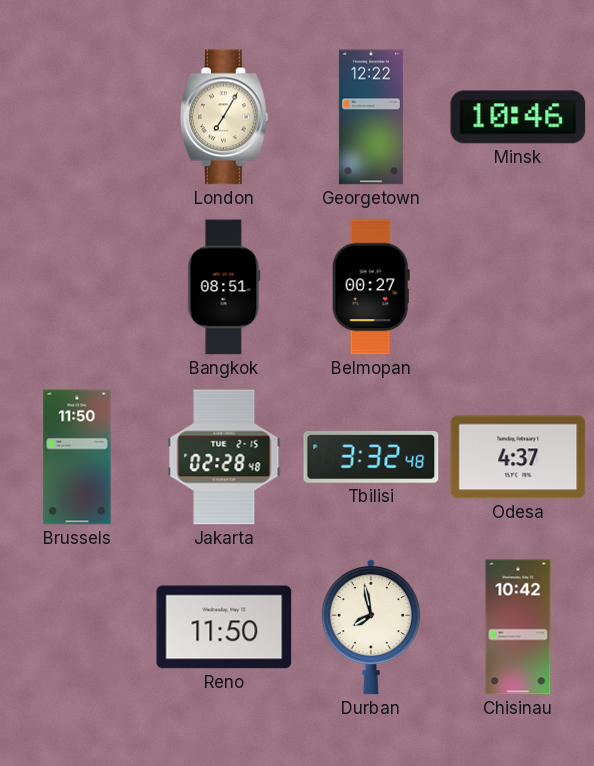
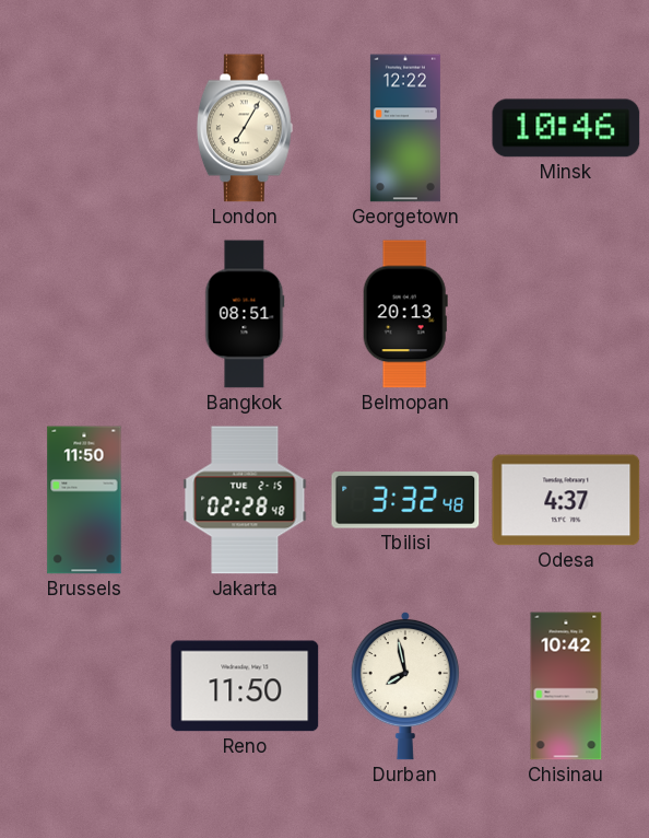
Belmopan: 00:27 -> 20:13 (405, 314)
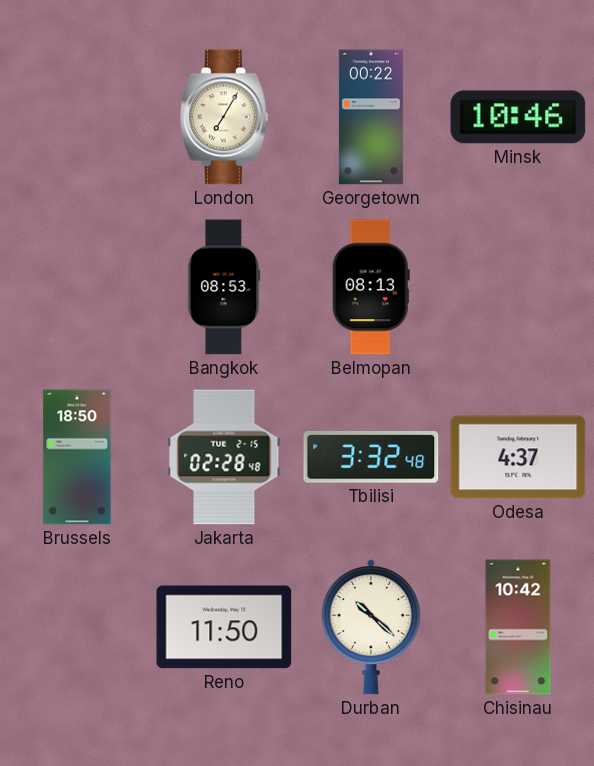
Georgetown: 12:22 -> 00:22 (371, 117)
Bangkok: 08:51 -> 08:53 (224, 287)
Belmopan: 20:13 -> 08:13 (371, 287)
Brussels: 11:50 -> 18:50 (77, 457)
Durban: 7:58 -> 10:22 (371, 627)
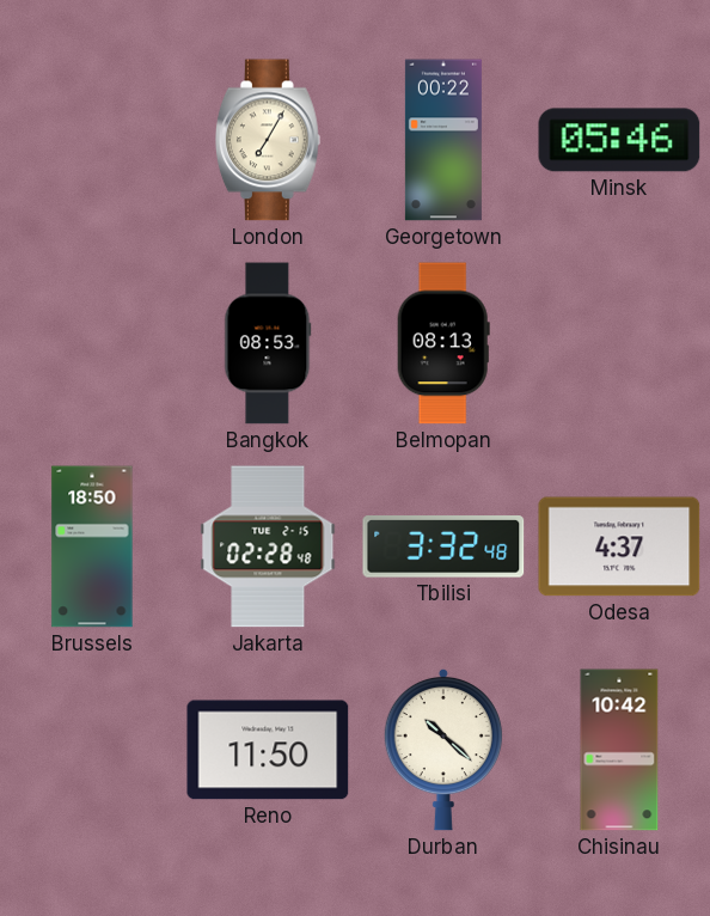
Minsk: 10:46 -> 05:46 (619, 140)
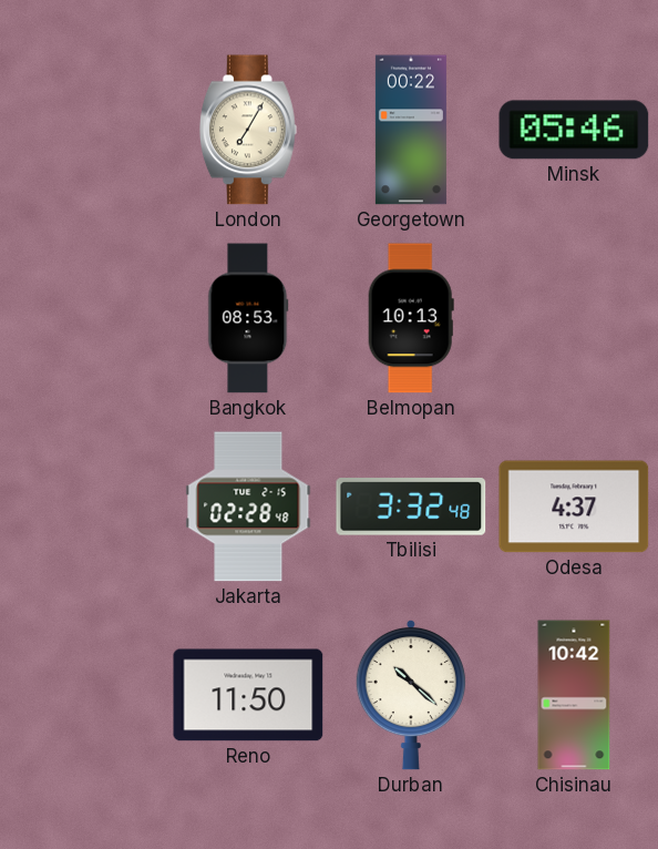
Belmopan: 08:13 -> 10:13 (411, 318)
Brussels: 18:50 -> none (92, 546)
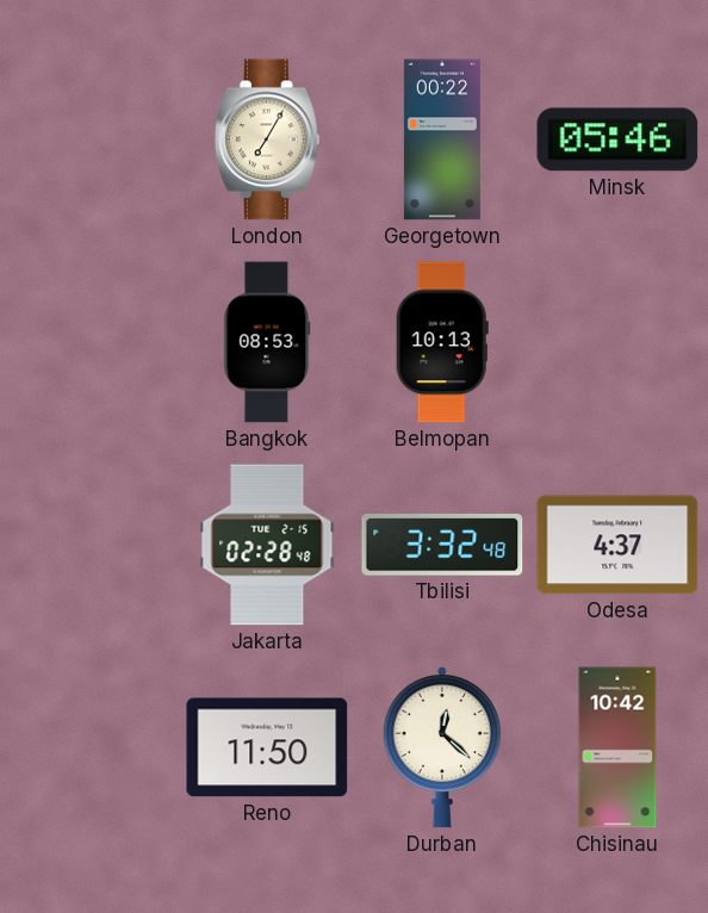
Durban: 10:22 -> 12:22 (442, 747)
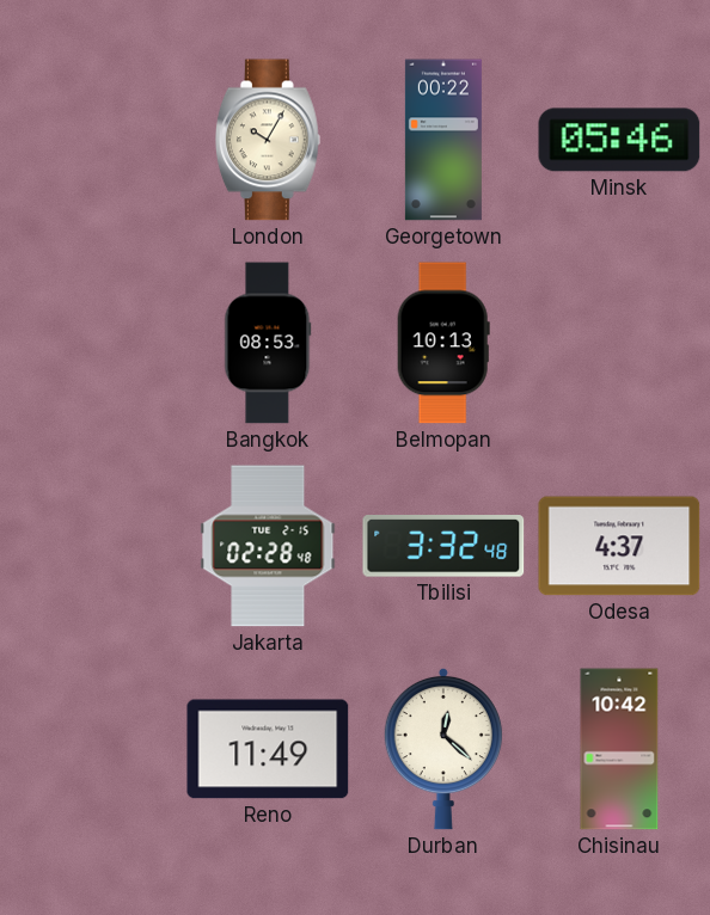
London: 7:05 -> 10:05 (268, 140)
Reno: 11:50 -> 11:49 (268, 749)
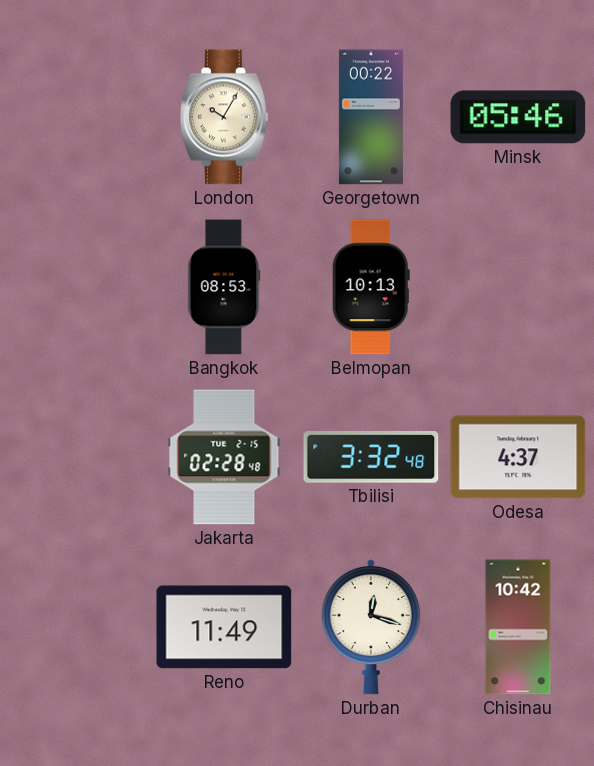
Durban: 12:22 -> 12:18 (371, 627)
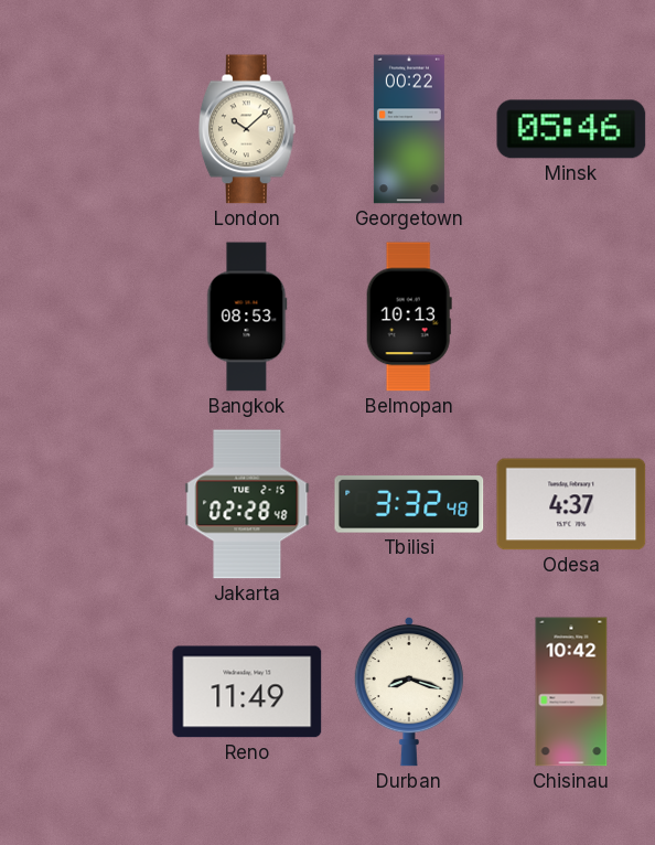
London: 10:05 -> 10:08 (247, 129)
Durban: 12:18 -> 8:18 (409, 692)
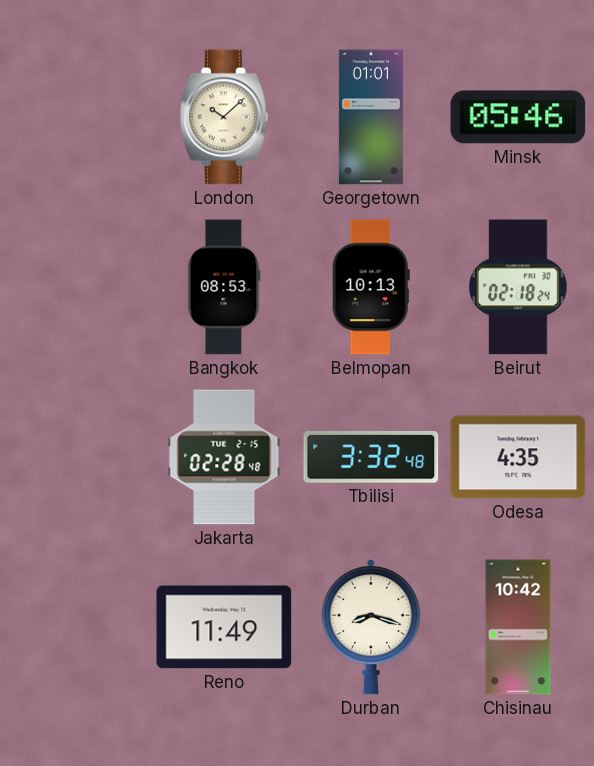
Georgetown: 00:22 -> 01:01 (371, 117)
Beirut: none -> 02:18 (518, 287)
Odesa: 4:37 -> 4:35 (518, 457)
